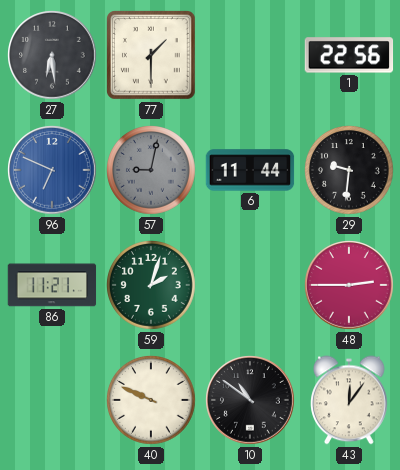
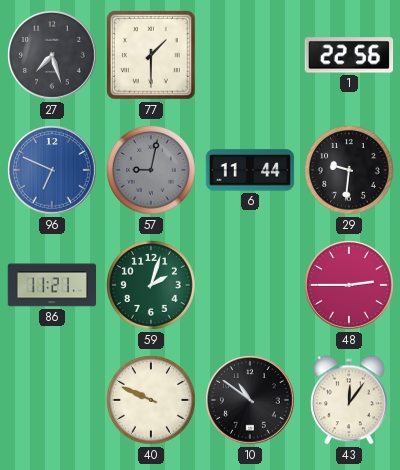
27: 6:29 -> 7:27 (52, 55)
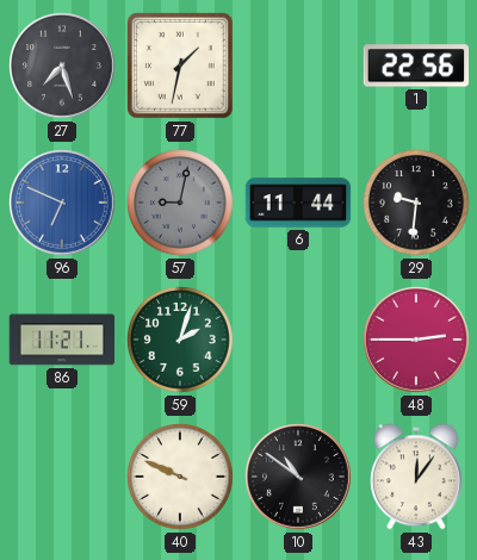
77: 1:30 -> 1:32 (181, 67)
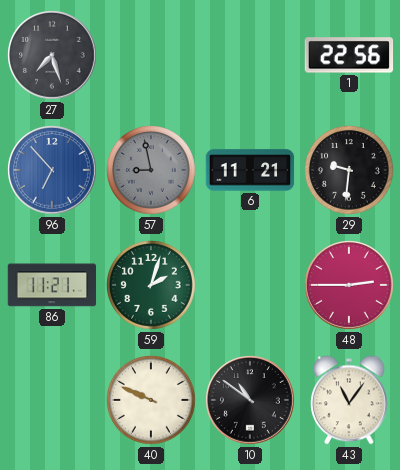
77: 1:32 -> none (181, 67)
96: 6:49 -> 6:53 (52, 170)
57: 9:02 -> 8:58 (151, 170)
6: 11:44 -> 11:21 (250, 170)
43: 12:06 -> 11:06 (349, 400)
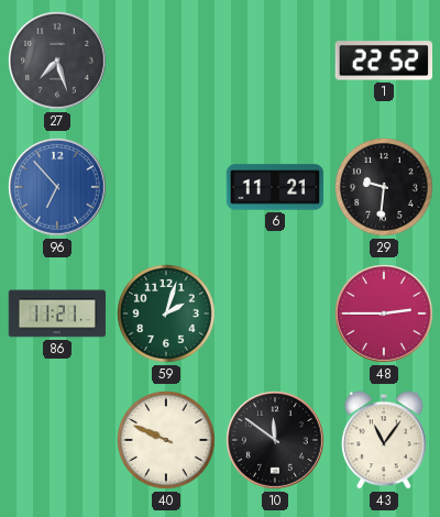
1: 22:56 -> 22:52 (384, 61)
57: 8:58 -> none (151, 170)
10: 10:51 -> 11:51 (275, 440)
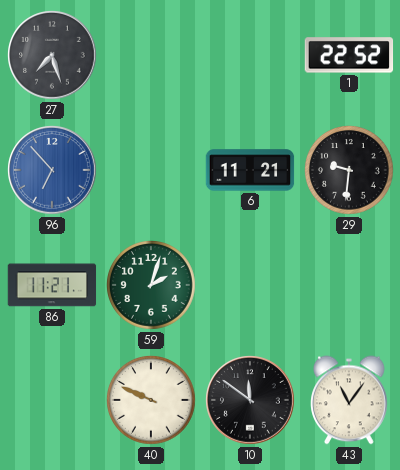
48: 2:45 -> none (384, 313)
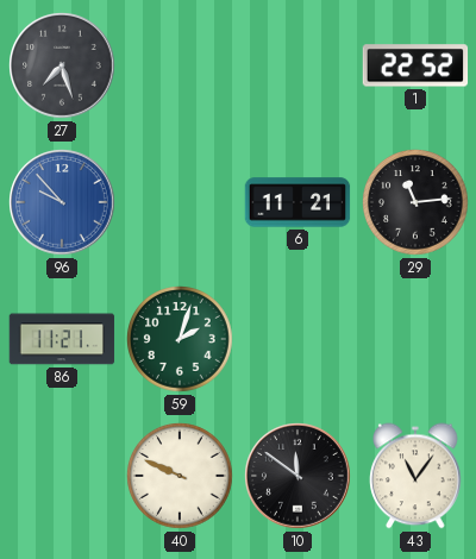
96: 6:53 -> 9:53 (62, 202)
29: 9:31 -> 11:14 (415, 202)
